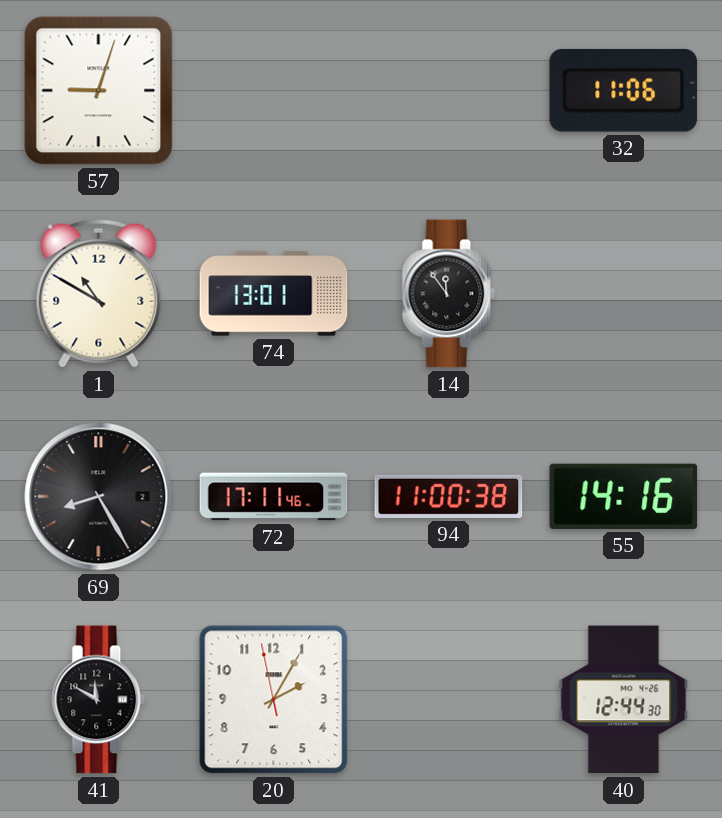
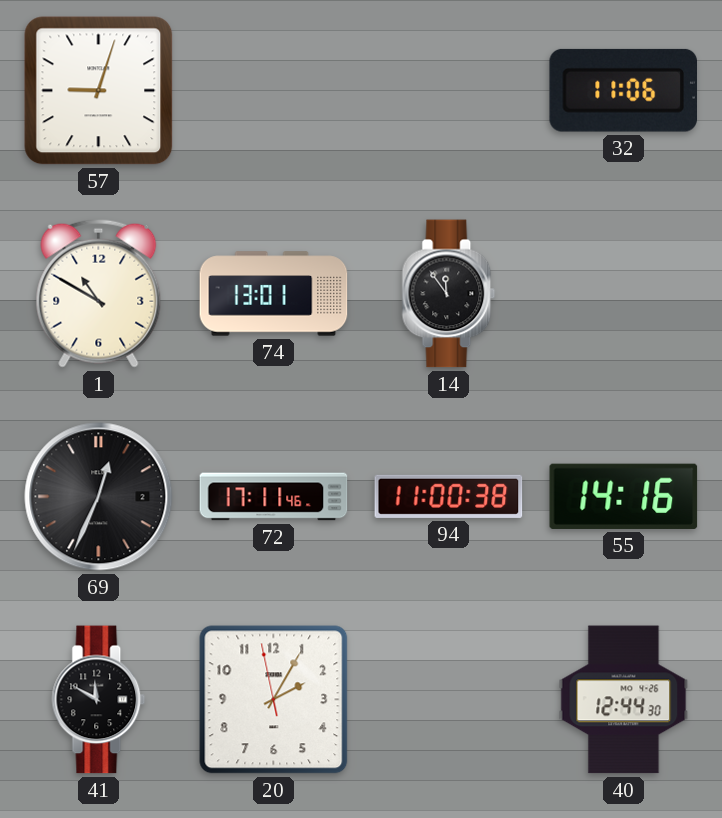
69: 8:25 -> 12:34 (99, 497)
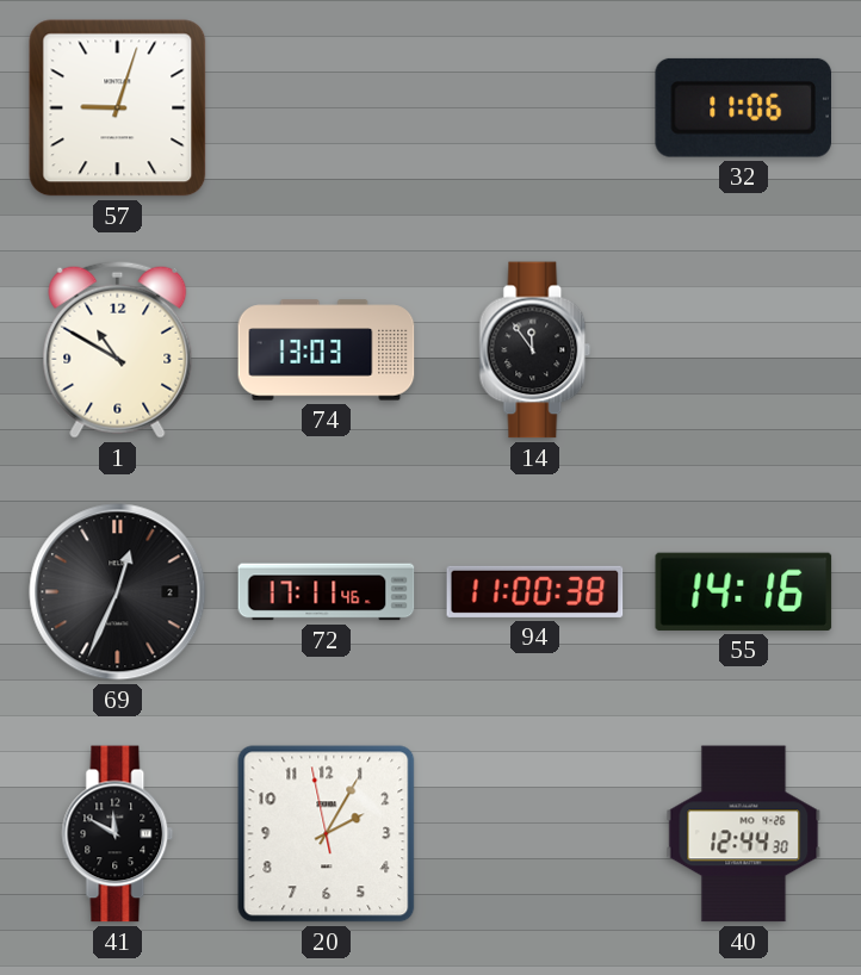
74: 13:01 -> 13:03 (327, 350)
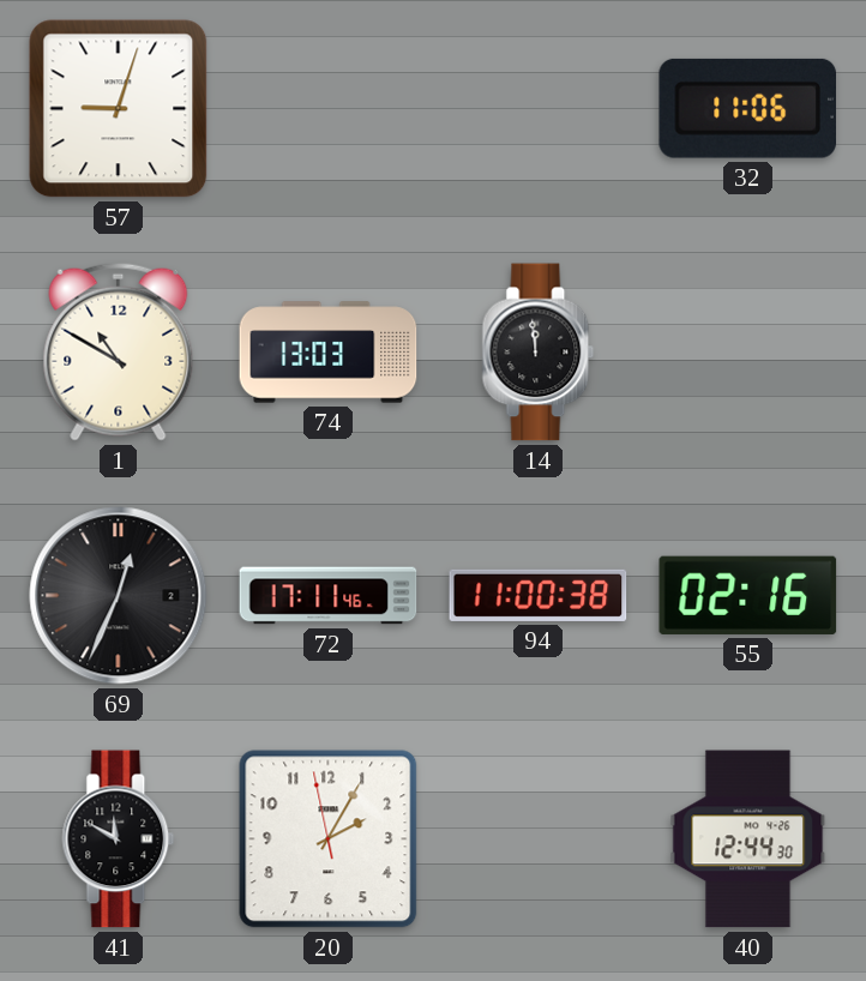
14: 11:54 -> 11:59 (539, 353)
55: 14:16 -> 02:16 (748, 595)
